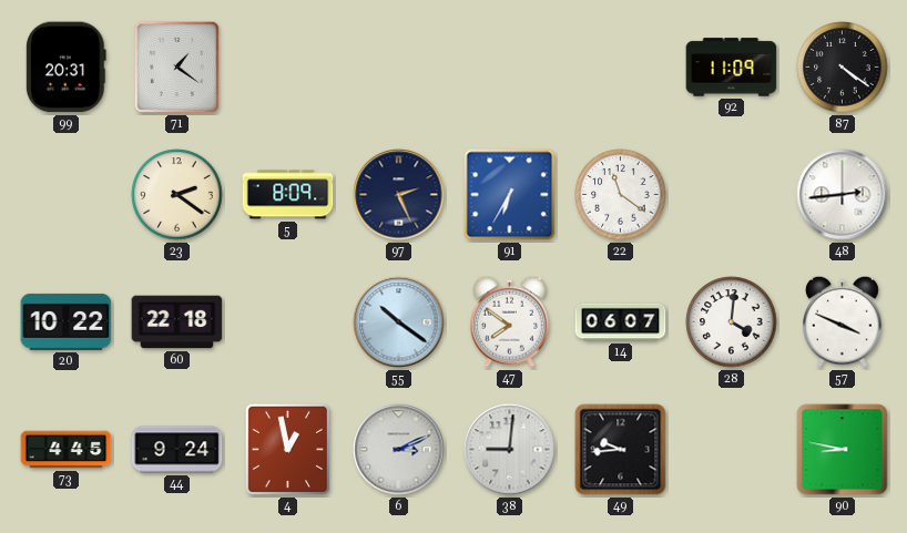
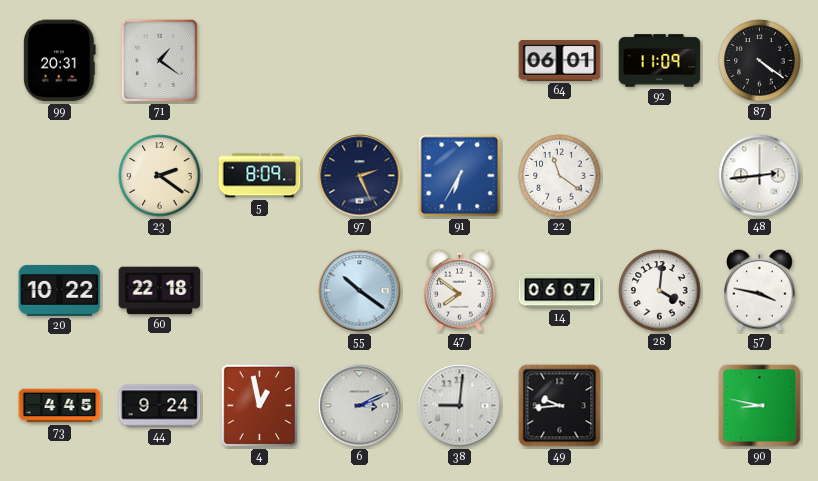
64: none -> 06:01 (560, 61)
57: 3:49 -> 3:47 (760, 290)
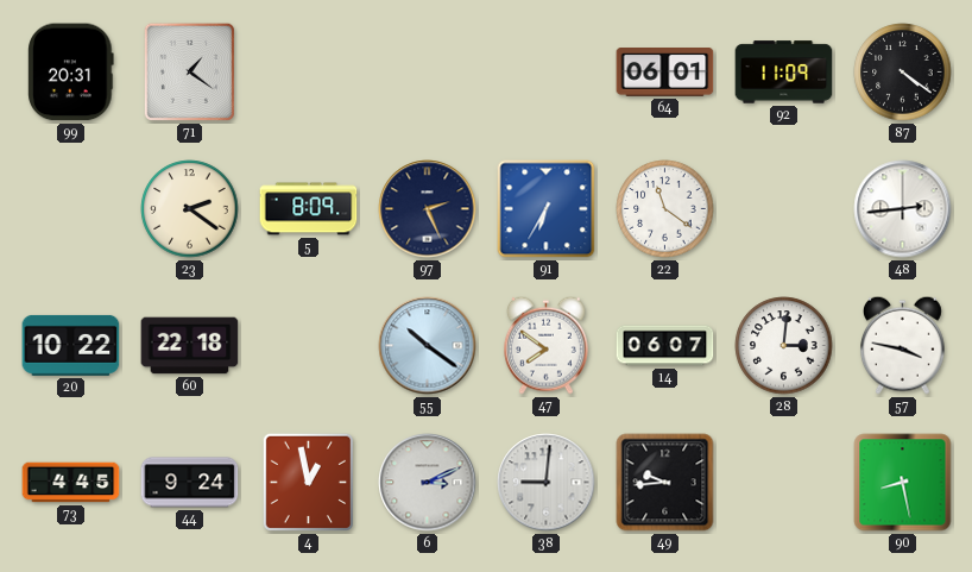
28: 4:01 -> 3:01 (784, 346)
90: 8:47 -> 8:28 (903, 483)
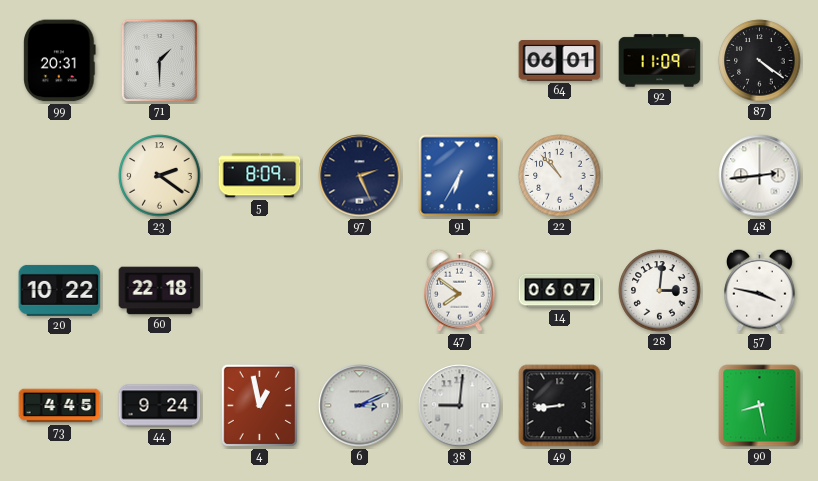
71: 1:21 -> 1:30 (159, 61)
22: 11:21 -> 10:53 (560, 176)
55: 10:21 -> none (428, 346)
49: 9:44 -> 8:44 (560, 406)
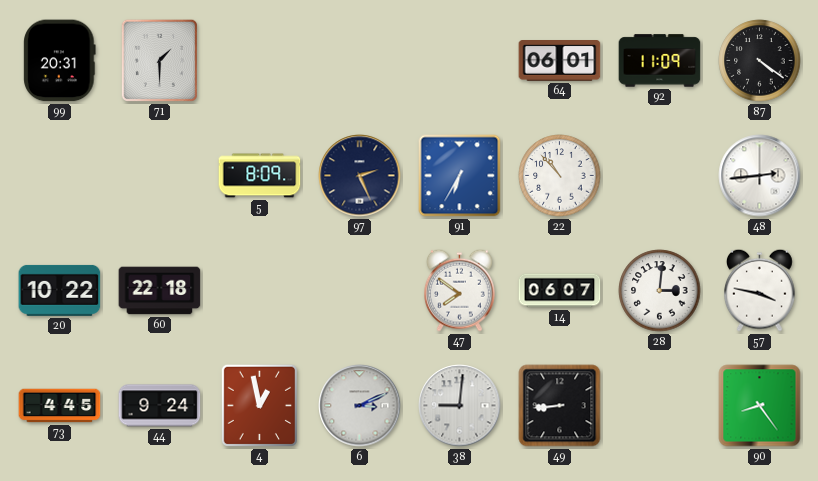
23: 2:21 -> none (160, 176)
90: 8:28 -> 8:24 (760, 406)
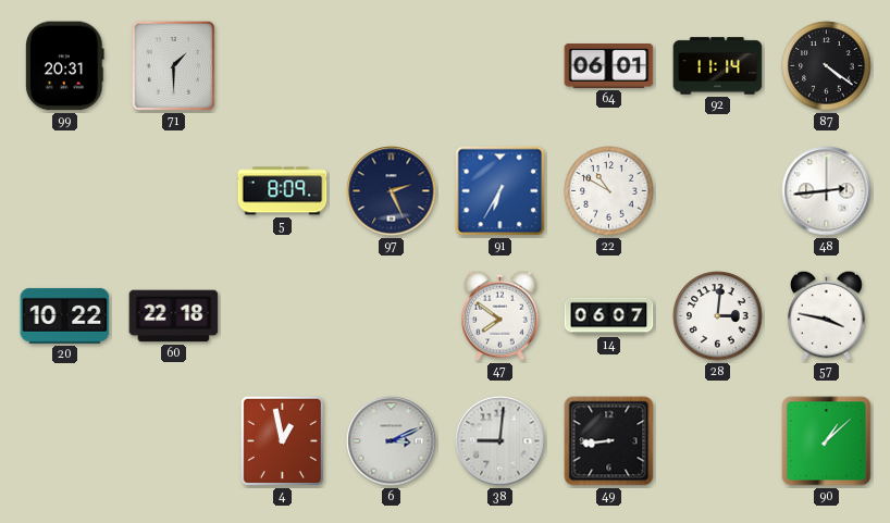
92: 11:09 -> 11:14 (718, 66)
22: 10:53 -> 10:50 (609, 191)
73: 4:45 -> none (60, 406)
44: 9:24 -> none (160, 406)
90: 8:24 -> 1:08 (827, 441)
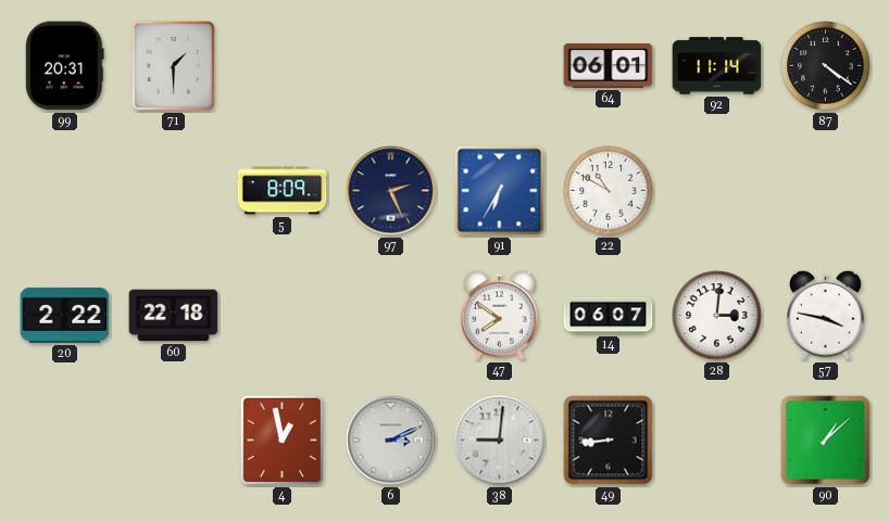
48: 2:44 -> none (827, 191)
20: 10:22 -> 2:22 (65, 315)
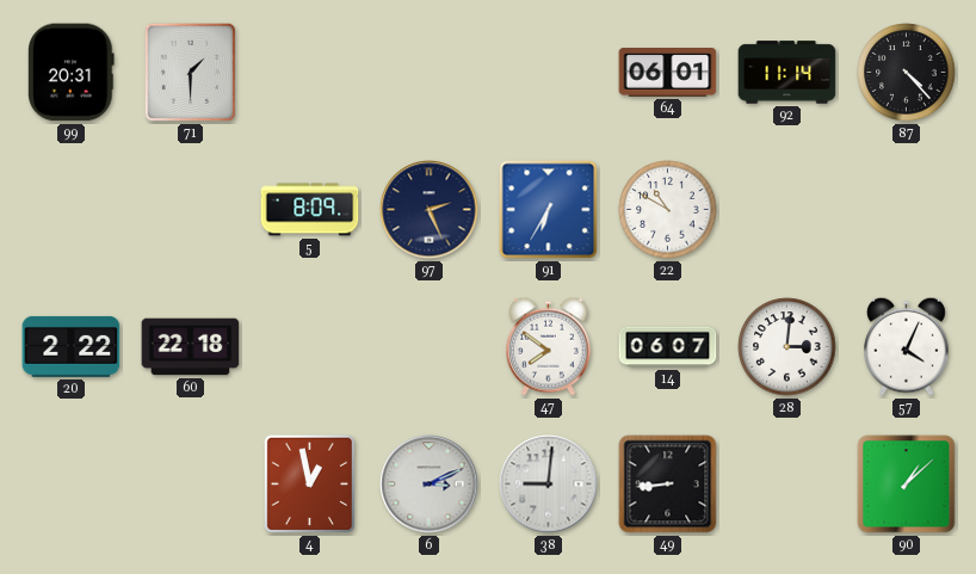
87: 4:21 -> 4:23 (907, 73)
57: 3:47 -> 4:04 (907, 346)
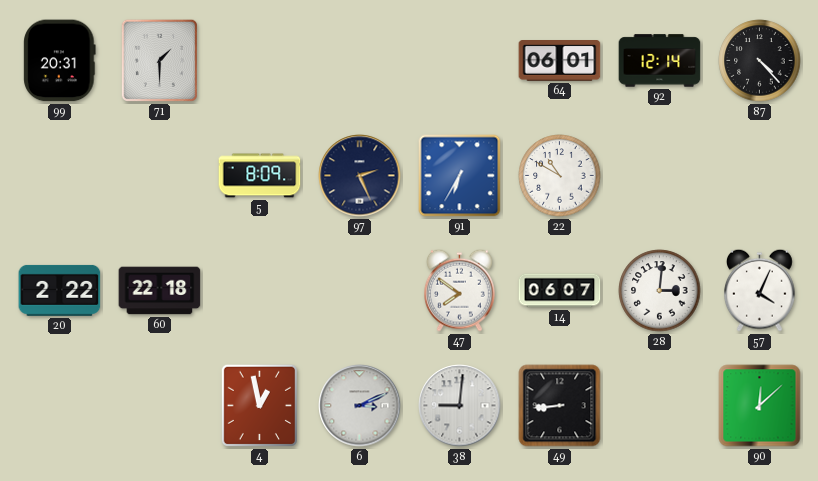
92: 11:14 -> 12:14 (660, 61)
90: 1:08 -> 12:08 (760, 406)
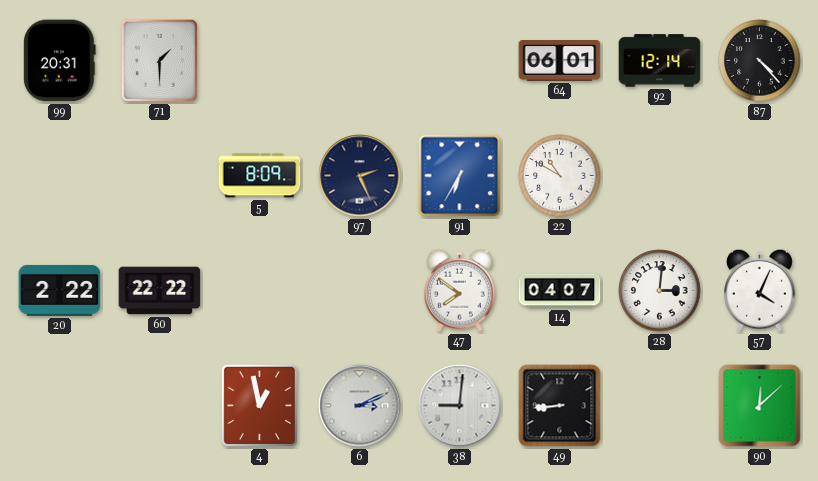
60: 22:18 -> 22:22 (160, 291)
14: 06:07 -> 04:07 (560, 291)
